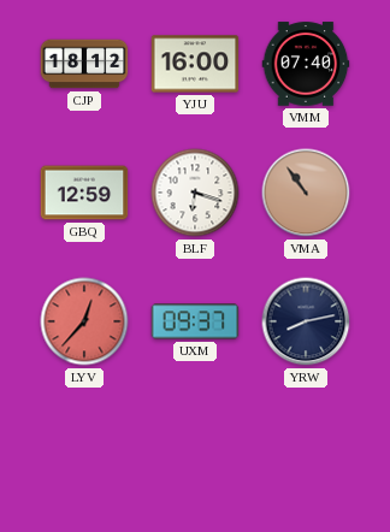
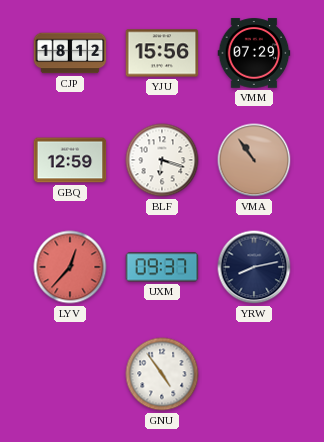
YJU: 16:00 -> 15:56 (162, 53)
VMM: 07:40 -> 07:29 (254, 53)
GNU: none -> 4:54 (162, 374)
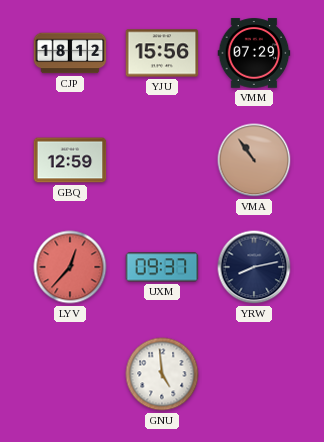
BLF: 6:18 -> none (162, 160)
GNU: 4:54 -> 4:59 (162, 374)
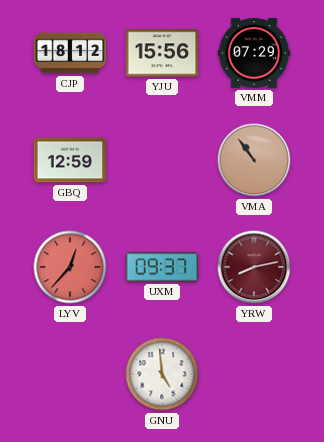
YRW dial: navy -> burgundy (254, 267)
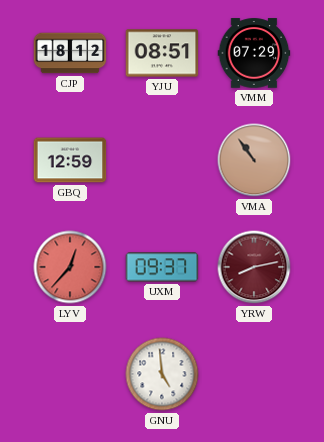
YJU: 15:56 -> 08:51 (162, 53)
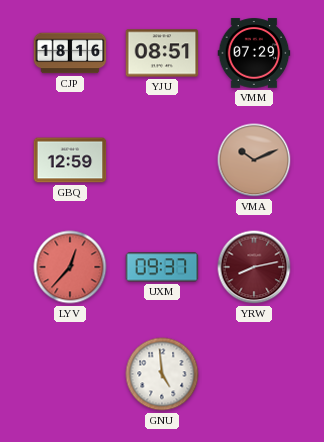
CJP: 18:12 -> 18:16 (70, 53)
VMA: 10:54 -> 10:11 (254, 160)
